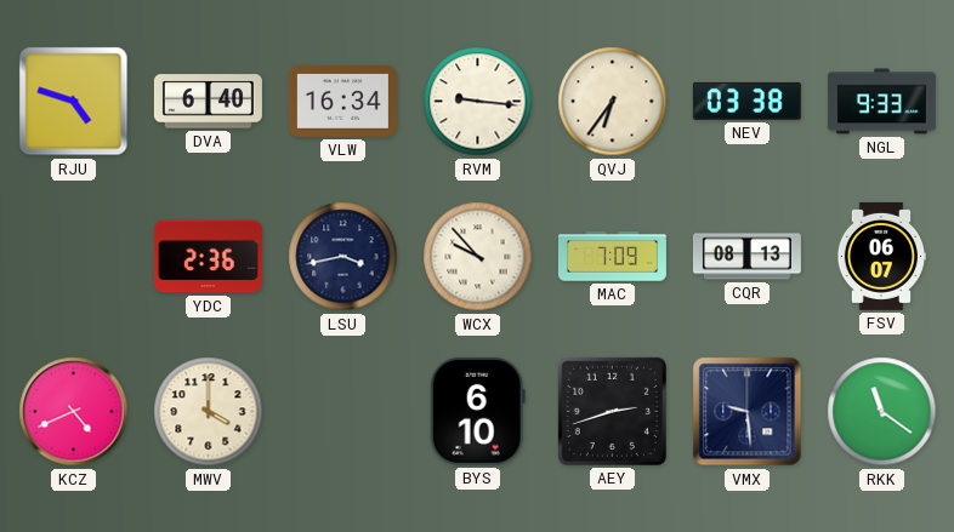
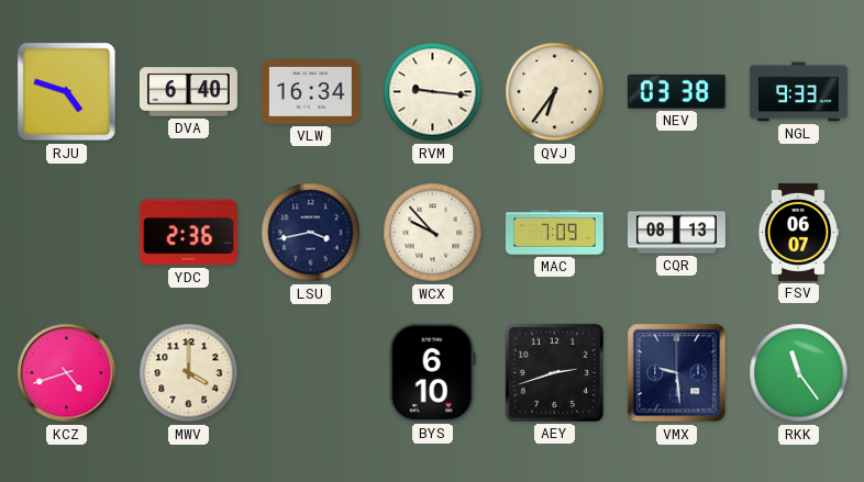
KCZ: 4:41 -> 4:42 (67, 373)
RKK: 11:21 -> 11:24 (799, 373)
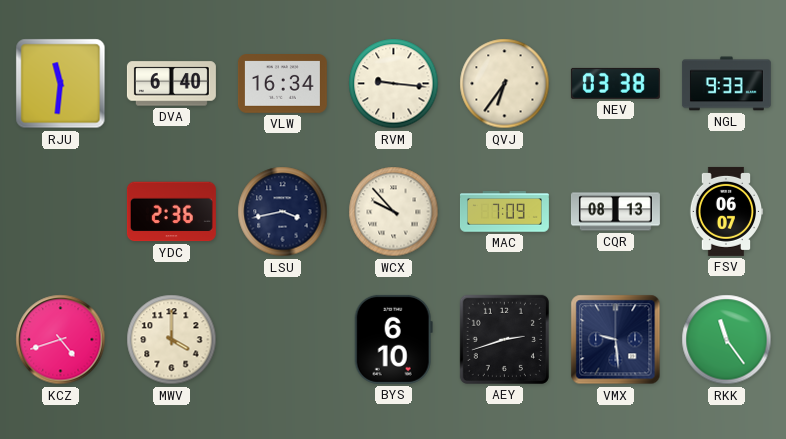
RJU: 4:48 -> 11:31 (61, 84)
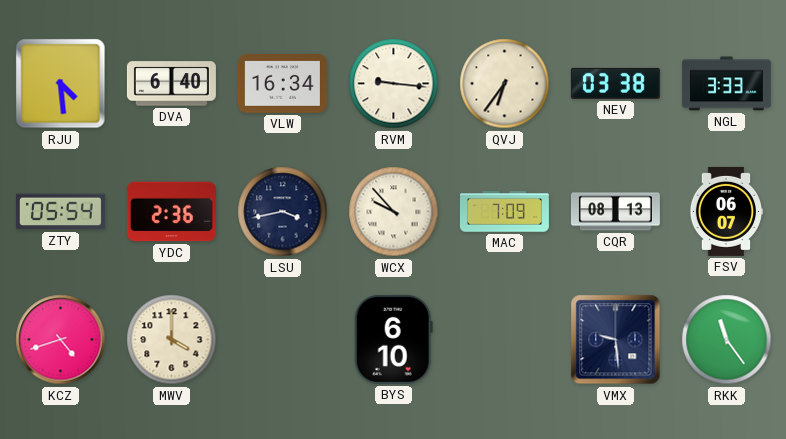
RJU: 11:31 -> 4:29 (61, 84)
NGL: 9:33 -> 3:33 (726, 84)
ZTY: none -> 05:54 (60, 212)
AEY: 2:42 -> none (504, 339)
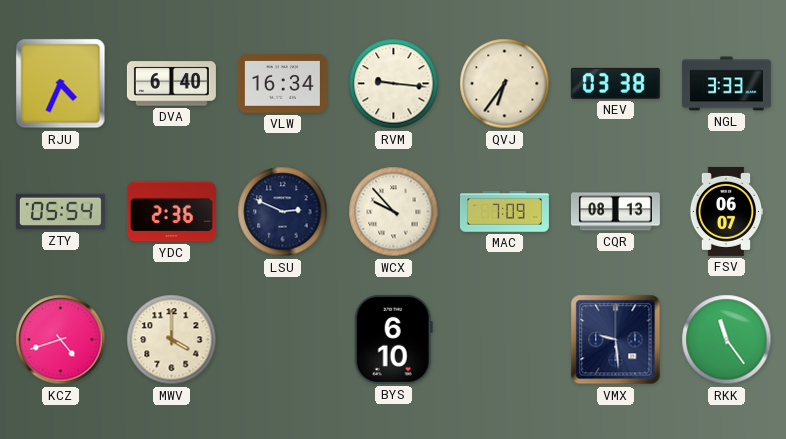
RJU: 4:29 -> 4:34 (61, 84)
LSU: 3:43 -> 2:49 (283, 212)
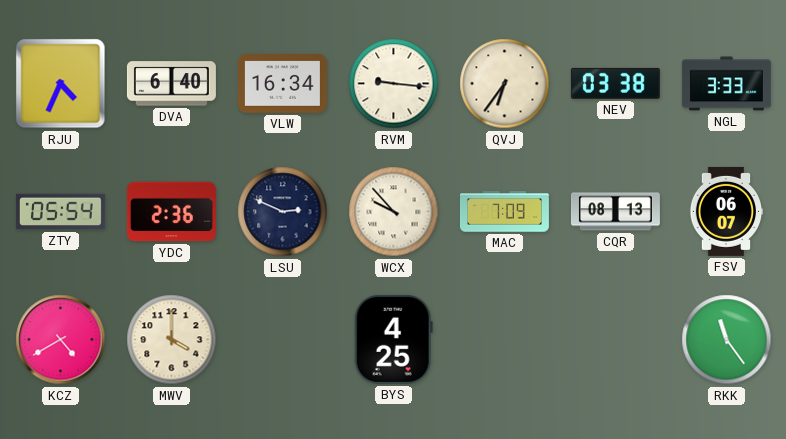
KCZ: 4:42 -> 4:40 (61, 340)
BYS: 6:10 -> 4:25 (393, 339)
VMX: 9:29 -> none (616, 340)
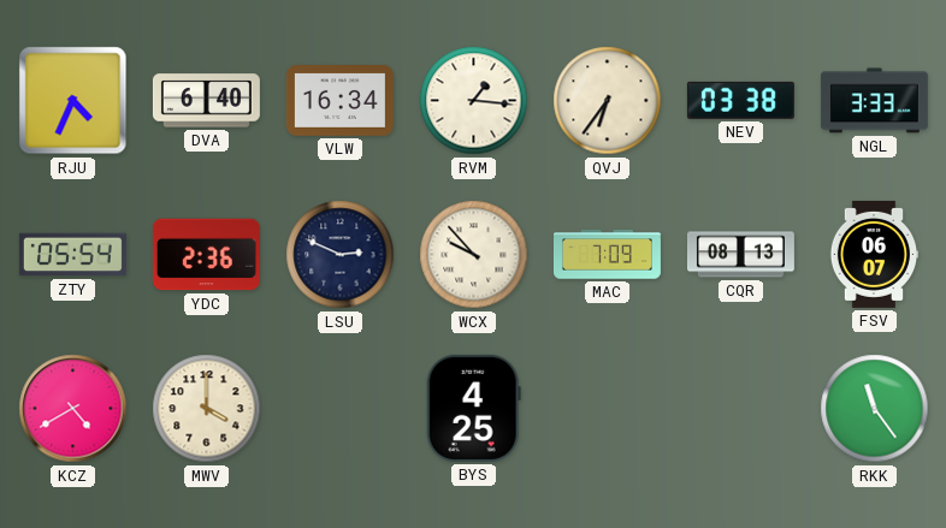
RVM: 9:16 -> 1:16 (474, 101)
